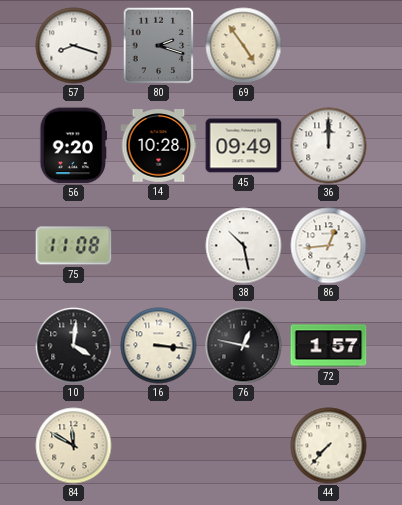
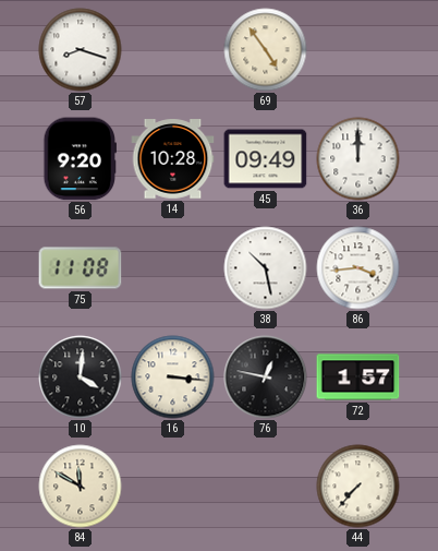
80: 2:18 -> none (159, 45)
86: 12:44 -> 3:44 (358, 268)
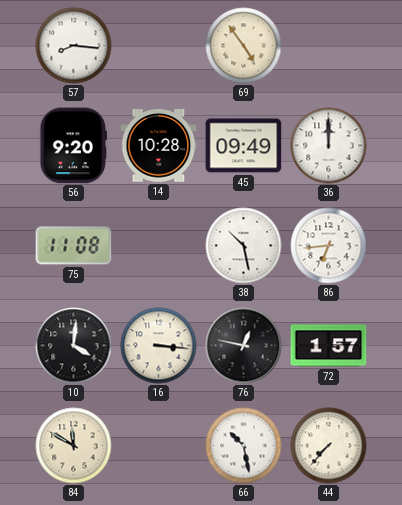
57: 8:18 -> 8:16 (74, 46)
86: 3:44 -> 6:44 (329, 246)
66: none -> 10:28 (244, 446)
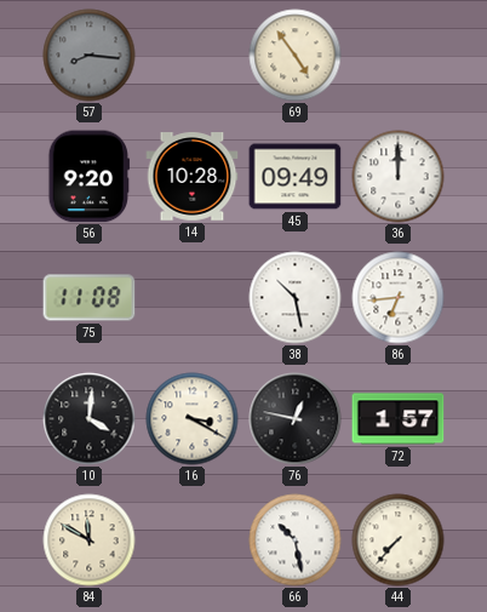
57 dial: white -> grey (90, 56)
16: 3:16 -> 3:20 (193, 419)
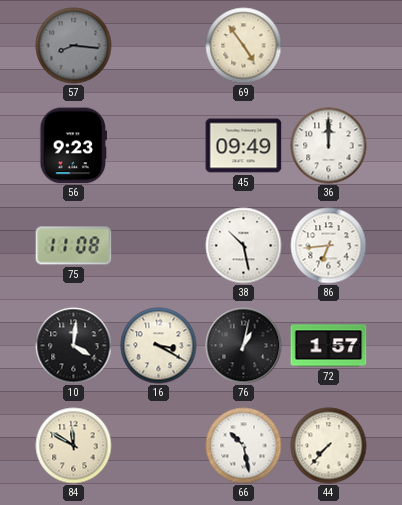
56: 9:20 -> 9:23 (73, 146)
14: 10:28 -> none (193, 177)
76: 12:47 -> 1:02 (244, 346)
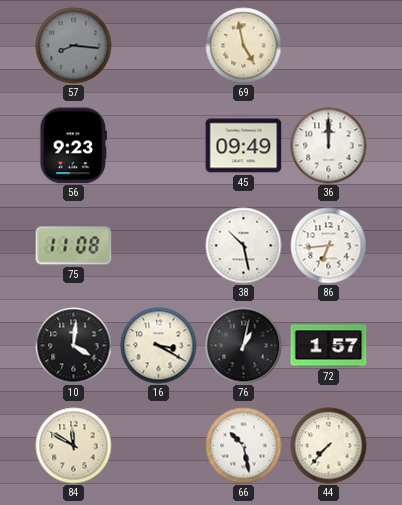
69: 4:54 -> 4:58 (244, 46)
